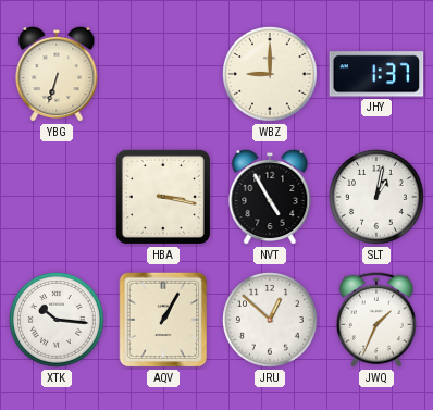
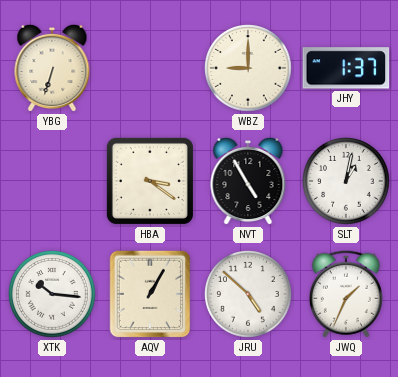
HBA: 3:17 -> 3:21 (150, 181)
JRU: 12:52 -> 4:52 (249, 295)
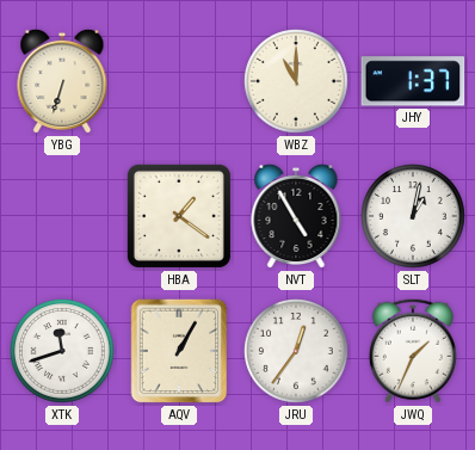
WBZ: 9:00 -> 11:00 (297, 82)
HBA: 3:21 -> 1:21 (179, 216)
XTK: 10:16 -> 11:42 (63, 352)
JRU: 4:52 -> 12:36 (297, 352)
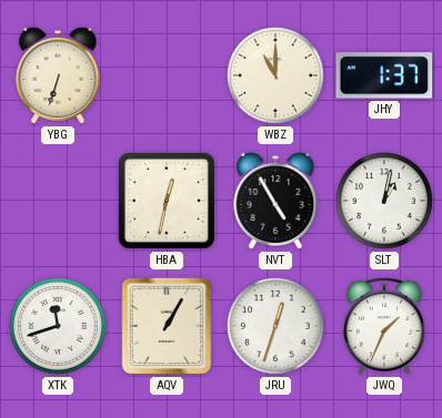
HBA: 1:21 -> 12:32 (167, 201)
JRU: 12:36 -> 12:33 (277, 327)
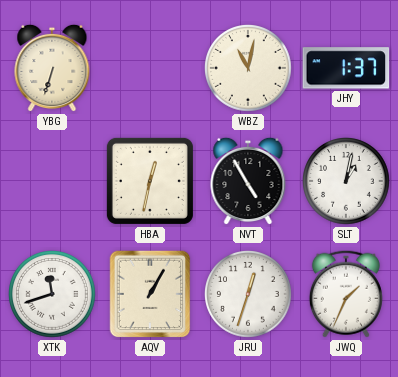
WBZ: 11:00 -> 11:02 (249, 69)
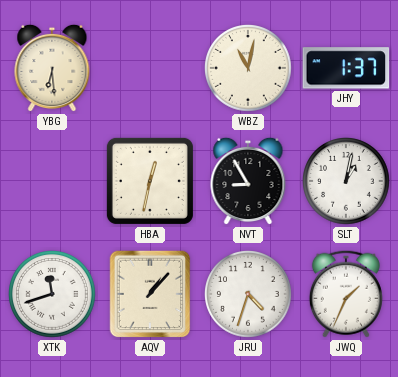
YBG: 6:33 -> 6:29 (52, 68)
NVT: 4:55 -> 8:55 (248, 181)
AQV: 1:05 -> 1:07 (150, 294)
JRU: 12:33 -> 4:33 (249, 295)
